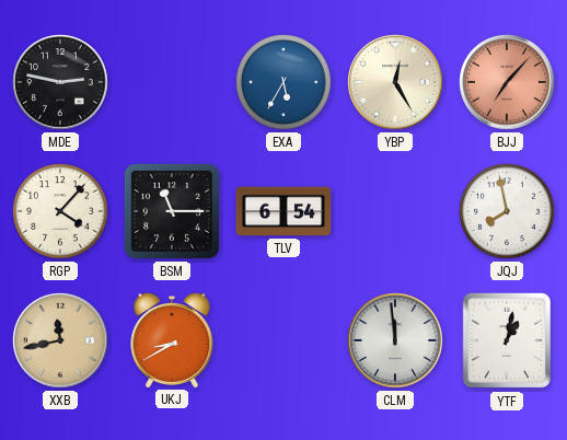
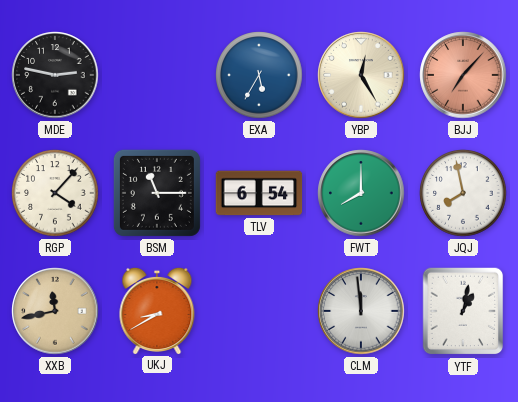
FWT: none -> 8:00 (361, 193)
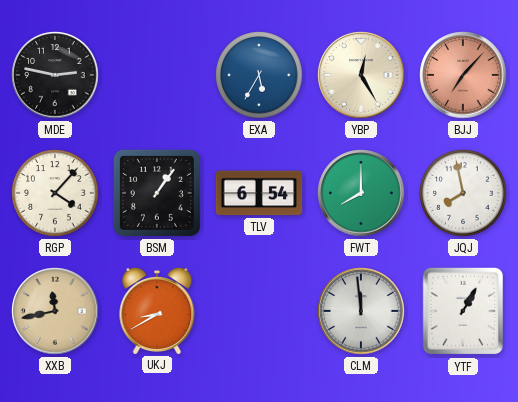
BSM: 11:15 -> 1:06 (157, 193)
YTF: 1:02 -> 1:05 (463, 311)
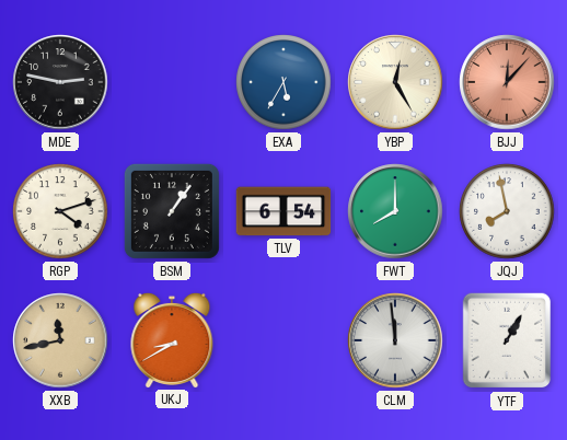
BJJ: 7:07 -> 12:07 (507, 82)
RGP: 4:07 -> 4:12 (60, 211)
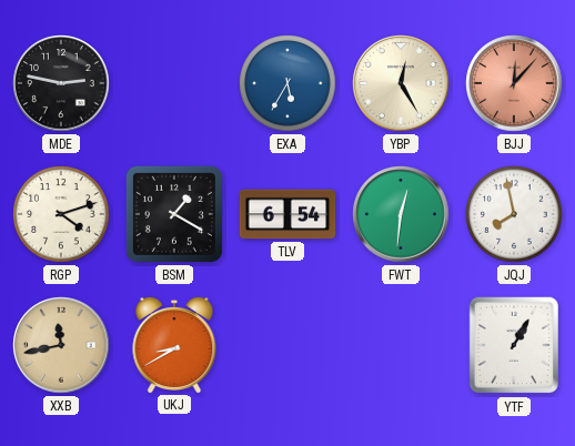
BSM: 1:06 -> 1:20 (174, 214)
FWT: 8:00 -> 12:31 (401, 214)
CLM: 11:59 -> none (395, 340)
